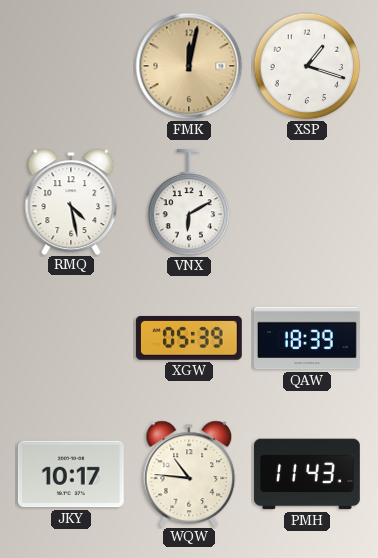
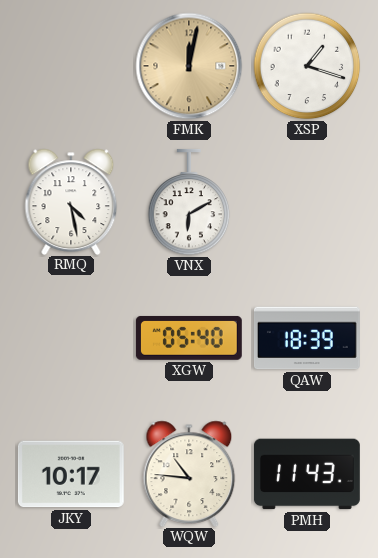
XGW: 05:39 -> 05:40 (189, 338)
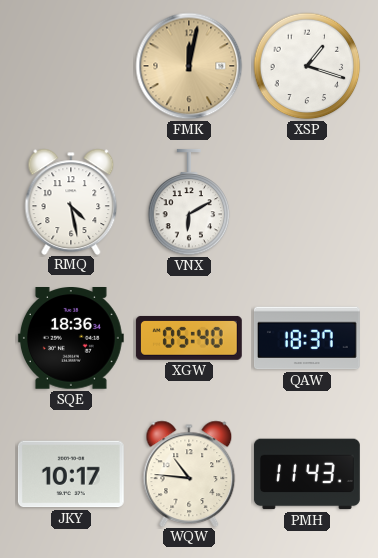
SQE: none -> 18:36 (71, 339)
QAW: 18:39 -> 18:37 (307, 338)
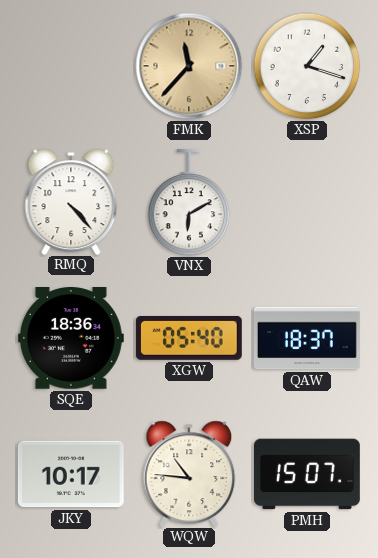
FMK: 12:02 -> 11:37 (189, 66)
RMQ: 4:28 -> 4:23 (71, 201)
PMH: 11:43 -> 15:07 (307, 474)
